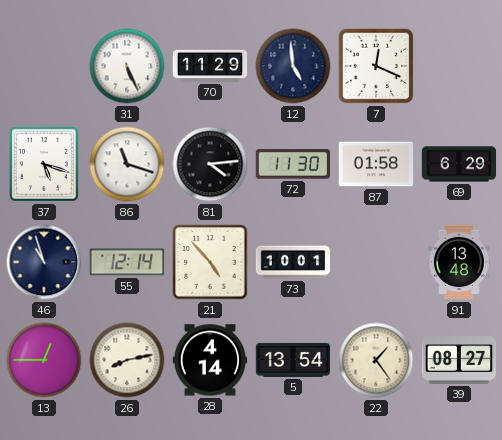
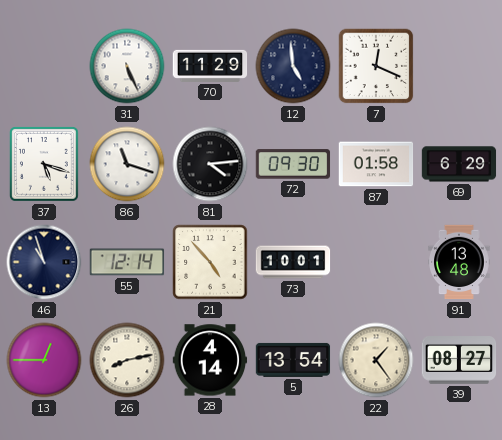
72: 11:30 -> 09:30 (293, 164)
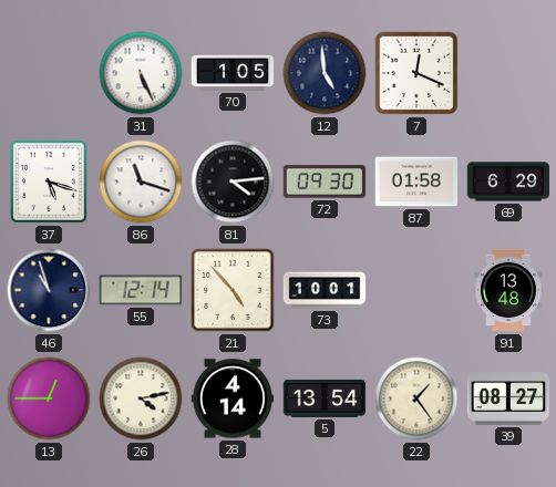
70: 11:29 -> 1:05 (233, 73)
26: 8:13 -> 4:13 (141, 398)
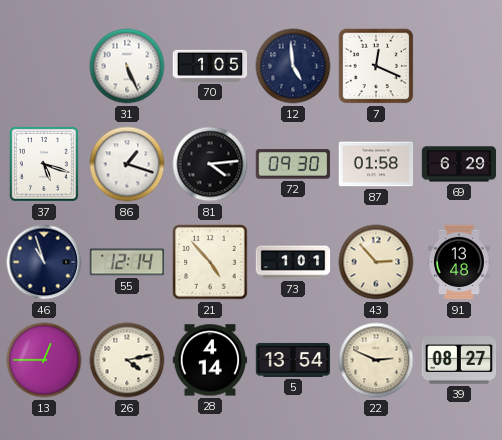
86: 11:18 -> 1:18 (127, 164)
73: 10:01 -> 1:01 (293, 262)
43: none -> 2:53 (376, 262)
22: 1:24 -> 2:49 (376, 360)
